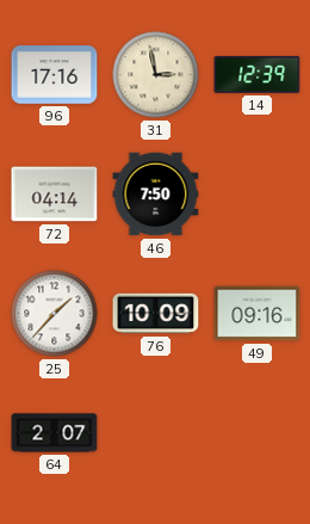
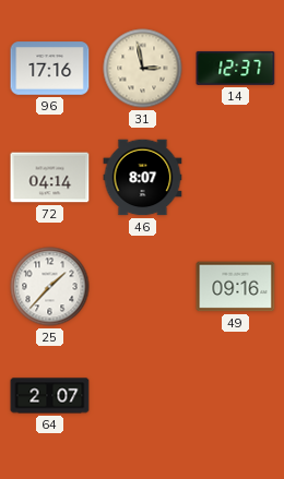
14: 12:39 -> 12:37 (236, 68)
46: 7:50 -> 8:07 (143, 178)
76: 10:09 -> none (156, 314)
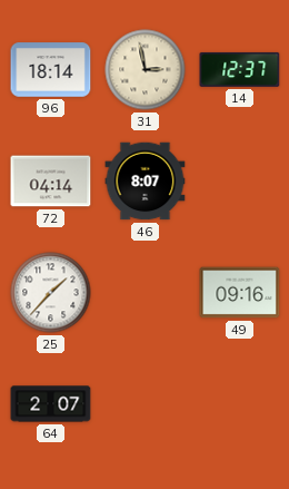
96: 17:16 -> 18:14 (51, 70)
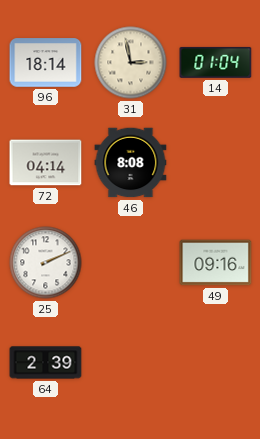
14: 12:37 -> 01:04 (216, 62)
46: 8:07 -> 8:08 (131, 163)
25: 1:37 -> 2:11 (46, 263)
64: 2:07 -> 2:39 (46, 363)
